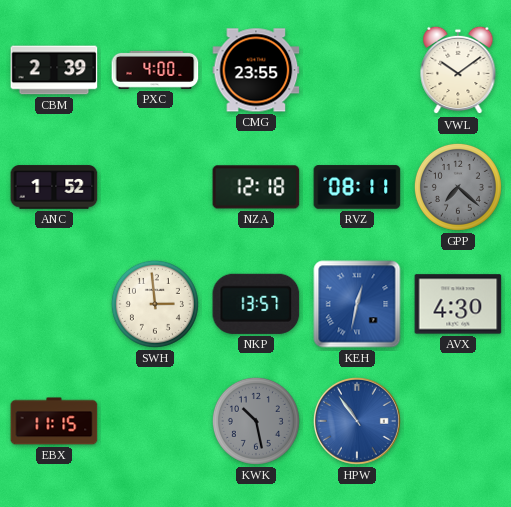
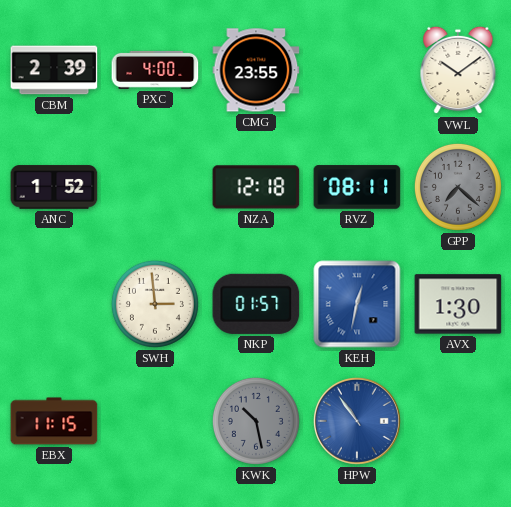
NKP: 13:57 -> 01:57 (256, 304)
AVX: 4:30 -> 1:30 (458, 304)
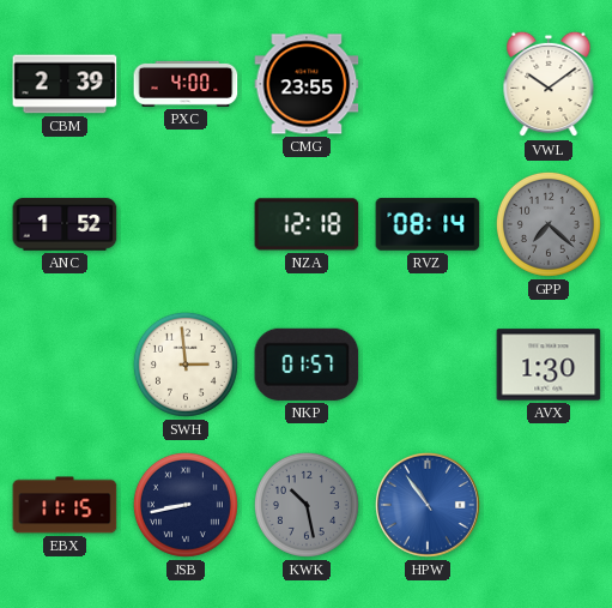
RVZ: 08:11 -> 08:14 (428, 224)
KEH: 12:32 -> none (357, 304)
JSB: none -> 8:43 (186, 505)
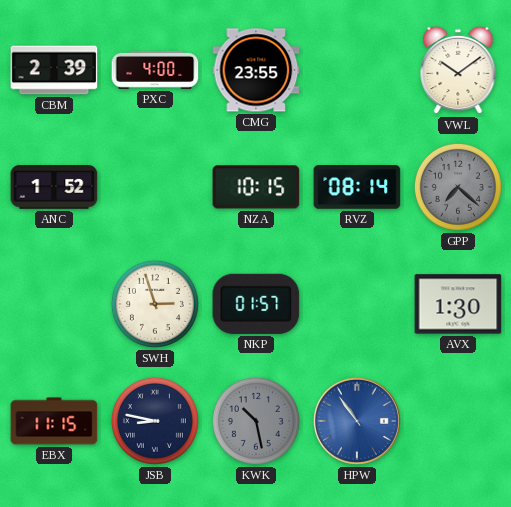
NZA: 12:18 -> 10:15 (256, 187)
SWH: 2:59 -> 2:57 (155, 304)
JSB: 8:43 -> 8:47 (155, 421)
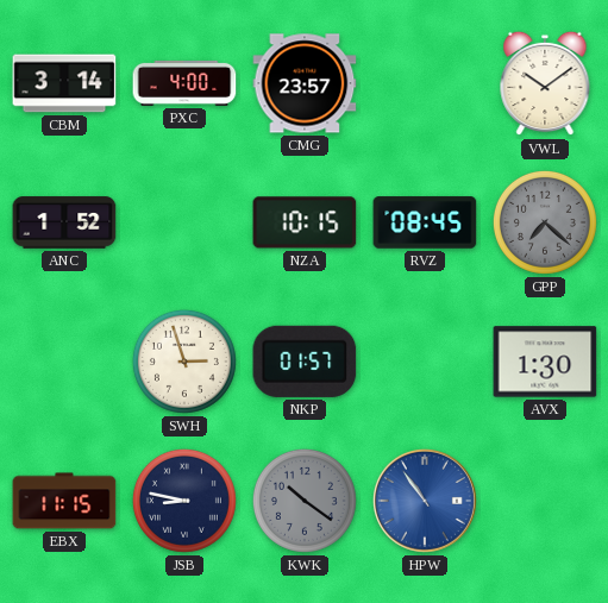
CBM: 2:39 -> 3:14 (64, 83)
CMG: 23:55 -> 23:57 (305, 83)
RVZ: 08:14 -> 08:45 (425, 222)
KWK: 10:28 -> 10:21 (305, 501)
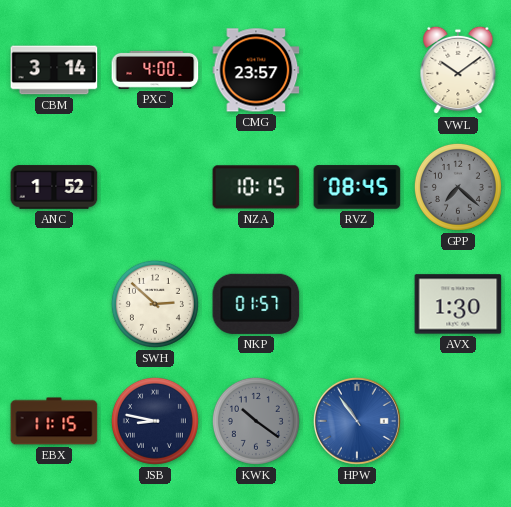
SWH: 2:57 -> 2:52 (155, 304)
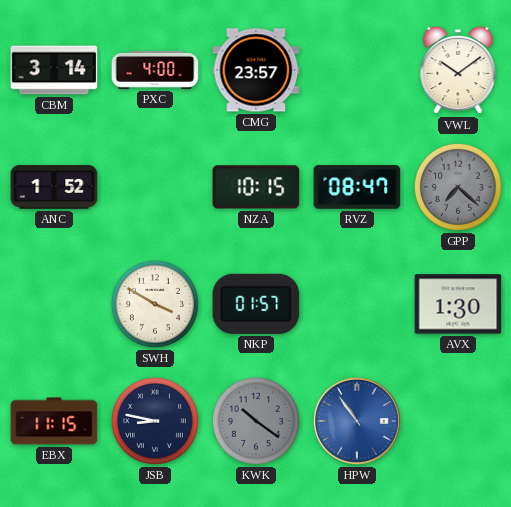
RVZ: 08:45 -> 08:47 (357, 187)
SWH: 2:52 -> 3:50 (155, 304)
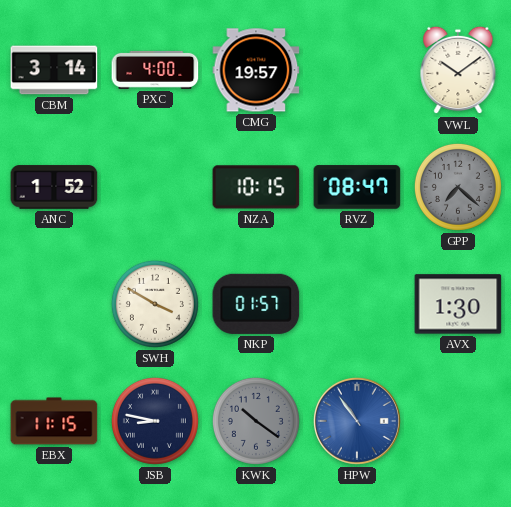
CMG: 23:57 -> 19:57 (256, 70)
